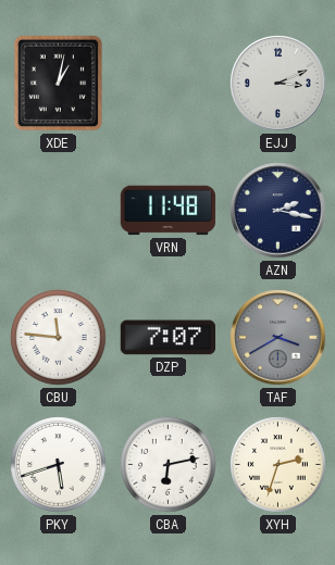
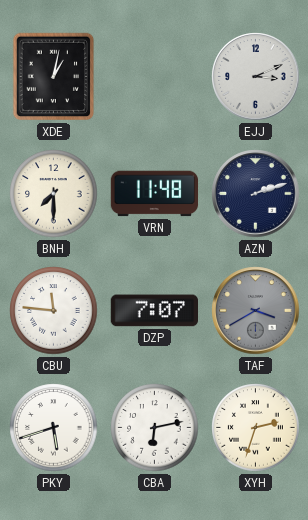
BNH: none -> 7:30 (54, 194)
AZN: 2:17 -> 2:12 (256, 194)
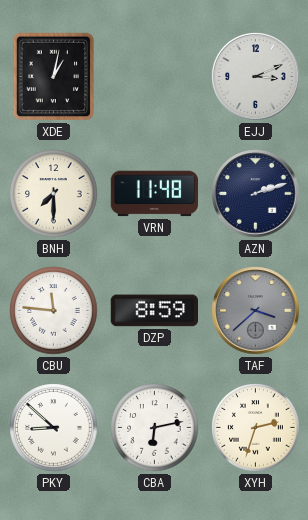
DZP: 7:07 -> 8:59 (154, 311)
TAF: 3:40 -> 3:38 (256, 311)
PKY: 5:42 -> 8:52 (54, 428)
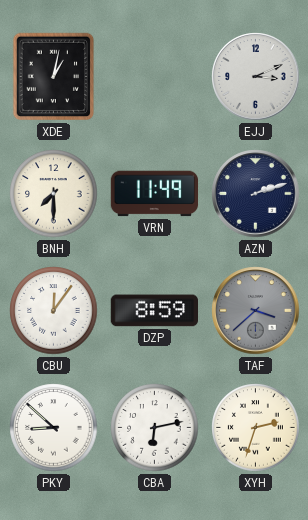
VRN: 11:48 -> 11:49 (155, 194)
CBU: 11:46 -> 12:06 (54, 311)
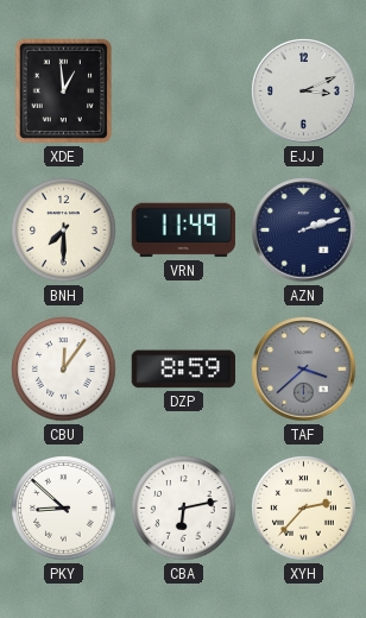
XDE: 1:02 -> 12:59 (64, 92)
XYH: 2:33 -> 2:37 (304, 509)
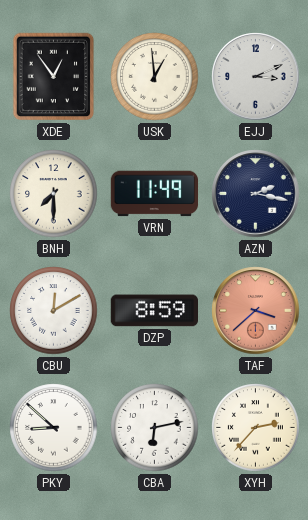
XDE: 12:59 -> 12:54 (54, 77)
USK: none -> 12:59 (155, 77)
AZN: 2:12 -> 2:17 (256, 194)
CBU: 12:06 -> 12:10 (54, 311)
TAF dial: grey -> salmon (256, 311)
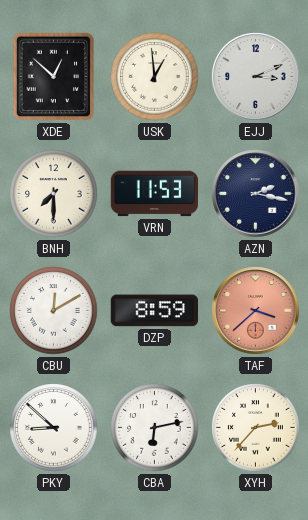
XDE: 12:54 -> 12:52 (54, 77)
VRN: 11:49 -> 11:53 (155, 194)
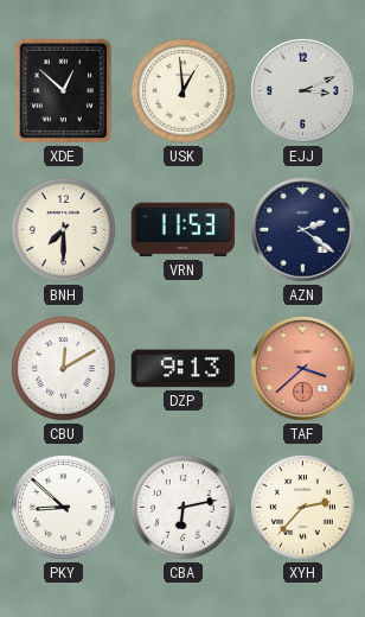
AZN: 2:17 -> 2:21 (303, 230)
DZP: 8:59 -> 9:13 (182, 369)
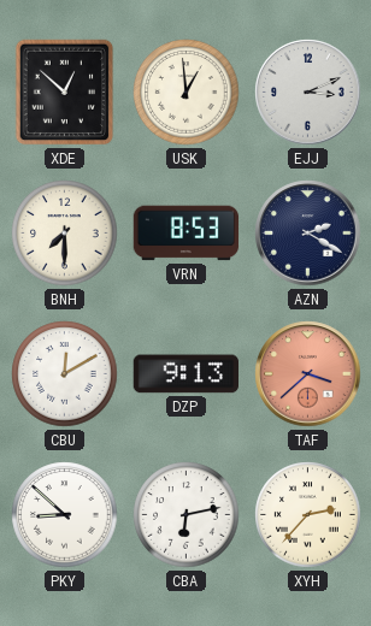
VRN: 11:53 -> 8:53 (187, 234)
AZN: 2:21 -> 2:20 (308, 234)
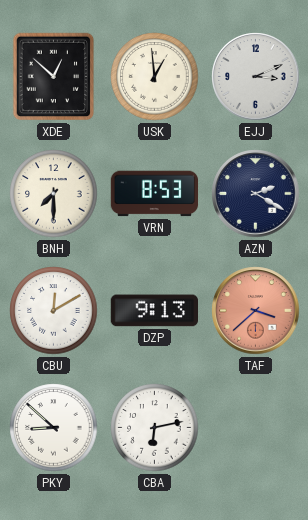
XYH: 2:37 -> none (308, 515)
